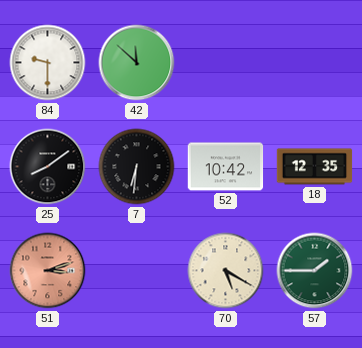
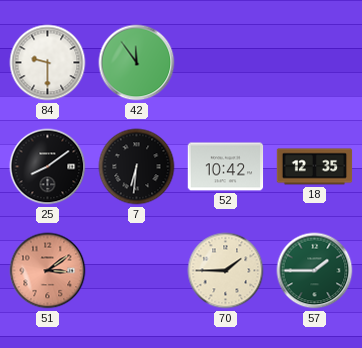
42: 11:52 -> 11:54 (137, 63)
51: 3:12 -> 3:09 (48, 271)
70: 5:20 -> 1:45 (226, 271)
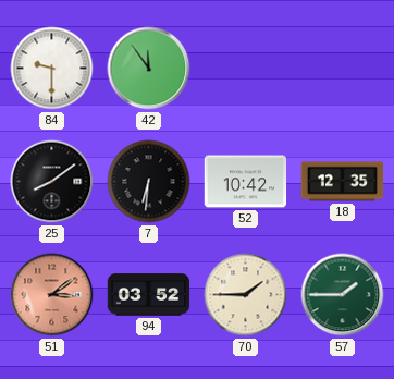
94: none -> 03:52 (149, 295)
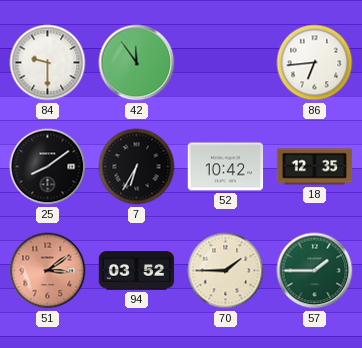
86: none -> 6:44 (315, 63)
7: 6:31 -> 6:35 (137, 167)
